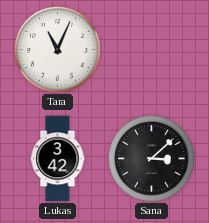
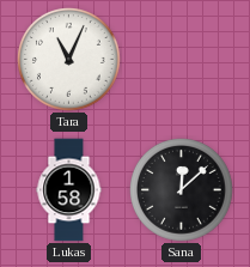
Lukas: 3:42 -> 1:58 (69, 190)
Sana: 3:08 -> 12:08 (182, 190)
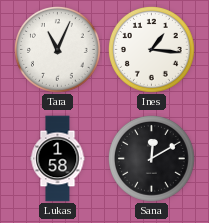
Ines: none -> 1:16 (152, 50)
Sana: 12:08 -> 12:10 (152, 159)
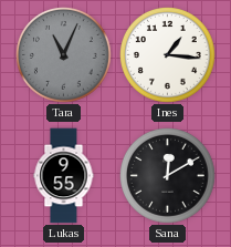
Tara dial: white -> grey (64, 55)
Lukas: 1:58 -> 9:55 (64, 176)
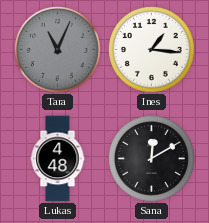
Lukas: 9:55 -> 4:48 (58, 159)
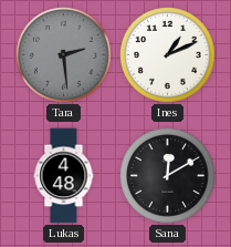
Tara: 11:04 -> 2:29 (64, 55)
Ines: 1:16 -> 1:11 (168, 55)
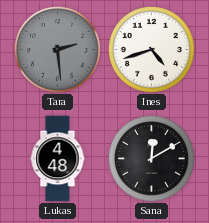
Ines: 1:11 -> 4:42 (152, 50)
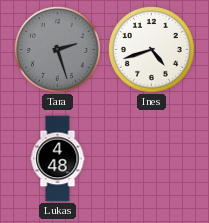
Tara: 2:29 -> 2:27 (58, 50)
Sana: 12:10 -> none (152, 159)
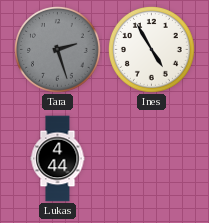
Ines: 4:42 -> 4:55 (152, 50)
Lukas: 4:48 -> 4:44 (58, 159)
